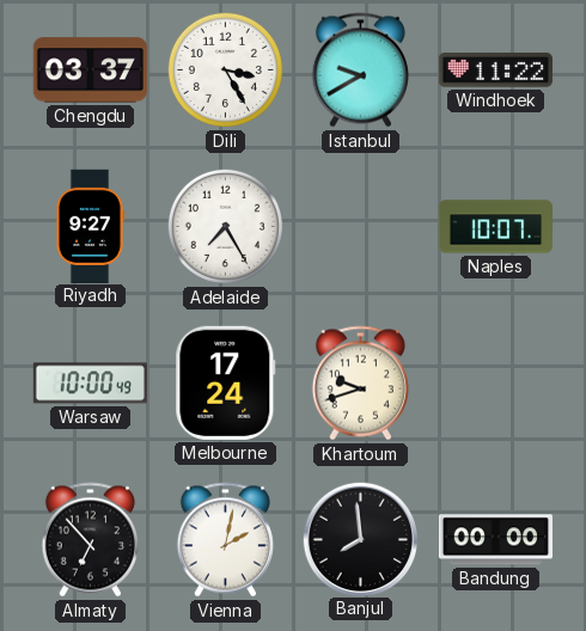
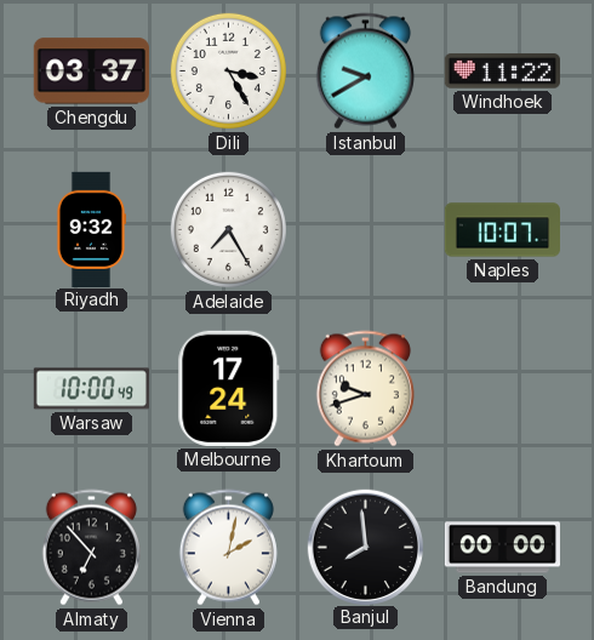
Riyadh: 9:27 -> 9:32 (90, 229)
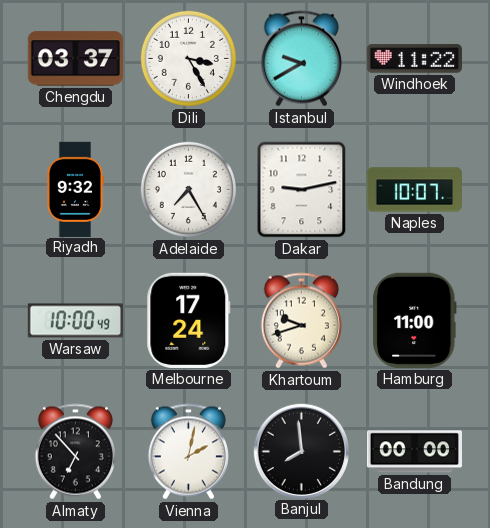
Dakar: none -> 9:13 (302, 190)
Hamburg: none -> 11:00 (415, 320)
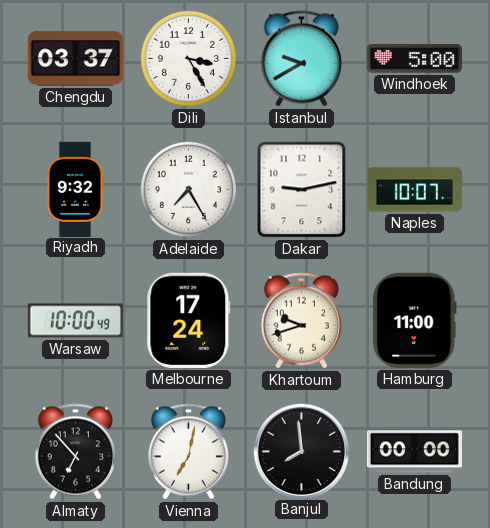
Windhoek: 11:22 -> 5:00 (414, 59)
Vienna: 2:02 -> 7:02 (188, 452)
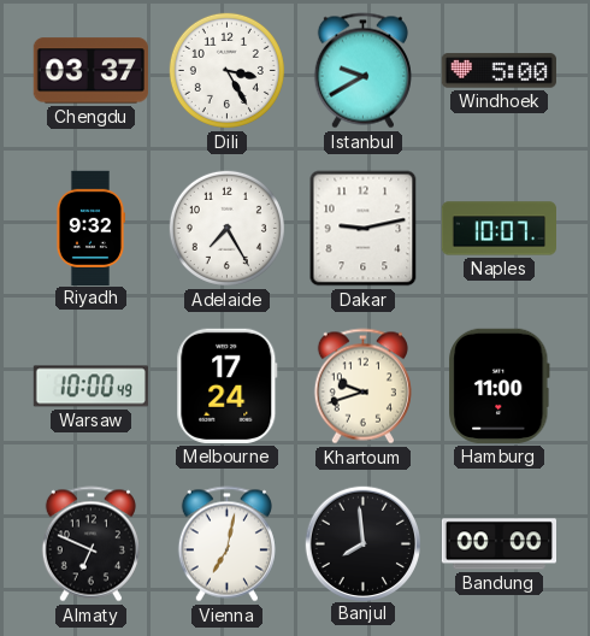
Almaty: 6:53 -> 6:49 (90, 544)
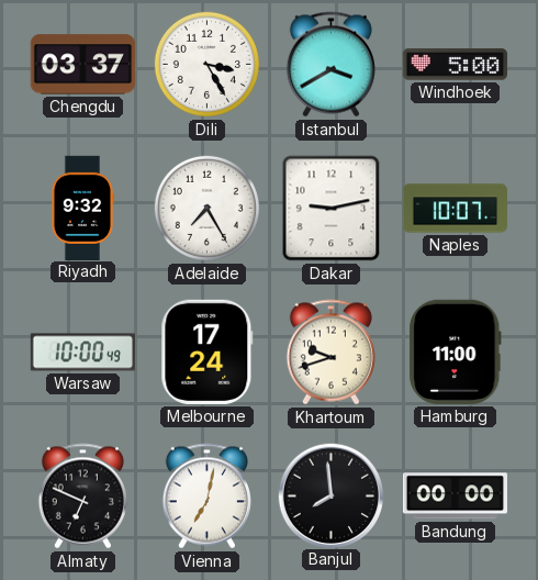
Istanbul: 9:40 -> 3:40 (330, 65)
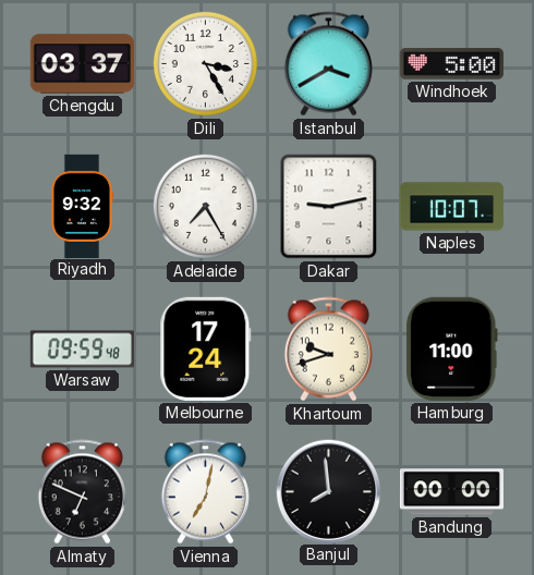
Warsaw: 10:00 -> 09:59 (82, 350)
